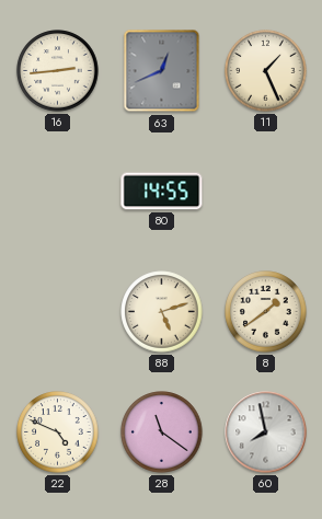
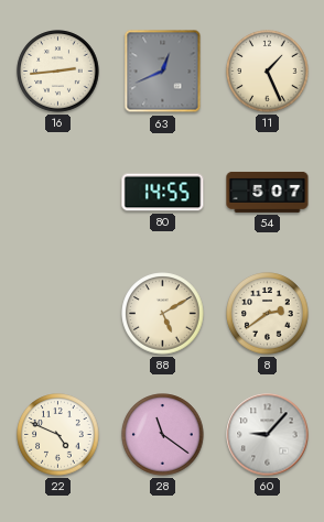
54: none -> 5:07 (268, 192)
88: 5:12 -> 5:10 (163, 314)
8: 1:39 -> 2:39 (268, 314)
60: 7:58 -> 9:07 (268, 435)
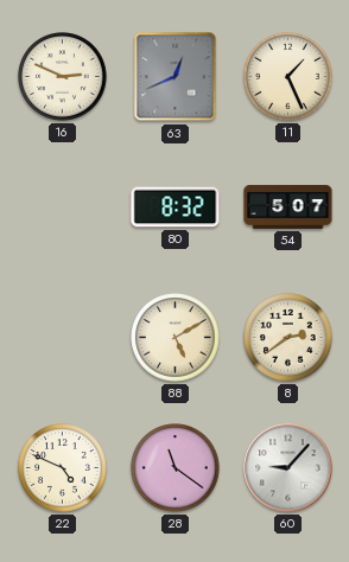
16: 2:44 -> 2:49 (63, 77)
80: 14:55 -> 8:32 (176, 207)
